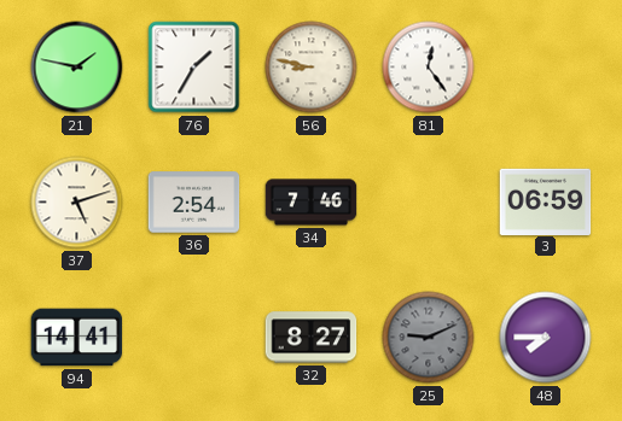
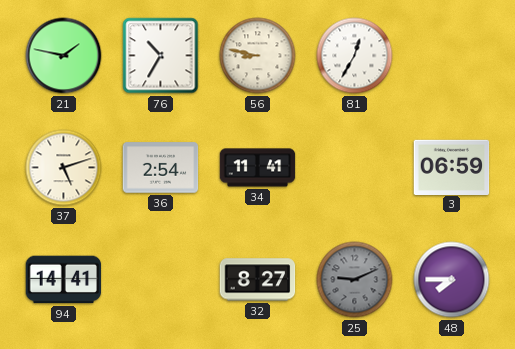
76: 1:35 -> 10:35 (161, 56)
81: 12:24 -> 12:35 (355, 56)
34: 7:46 -> 11:41 (258, 168)
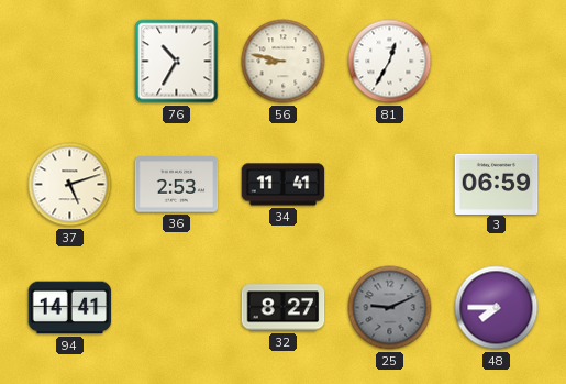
21: 1:47 -> none (64, 56)
36: 2:54 -> 2:53 (177, 185)
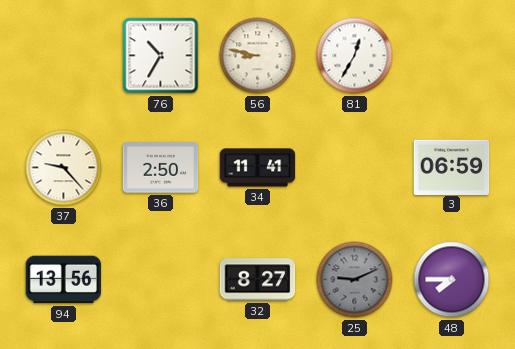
37: 5:12 -> 9:23 (64, 168)
36: 2:53 -> 2:50 (161, 168)
94: 14:41 -> 13:56 (64, 280)
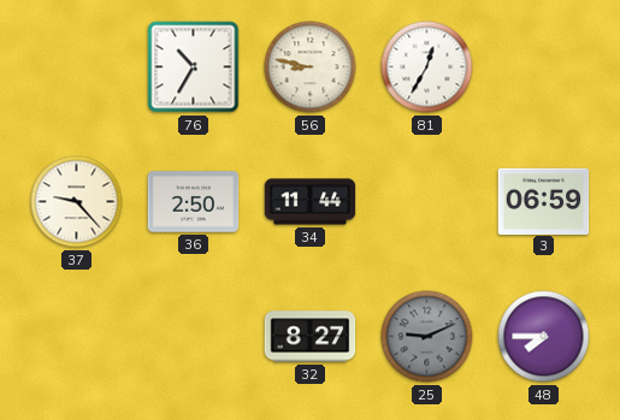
34: 11:41 -> 11:44 (311, 202)
94: 13:56 -> none (64, 280)
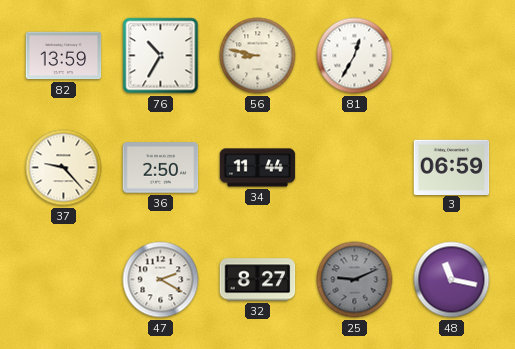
82: none -> 13:59 (64, 56)
47: none -> 2:20 (161, 280)
48: 7:45 -> 11:17 (452, 280)
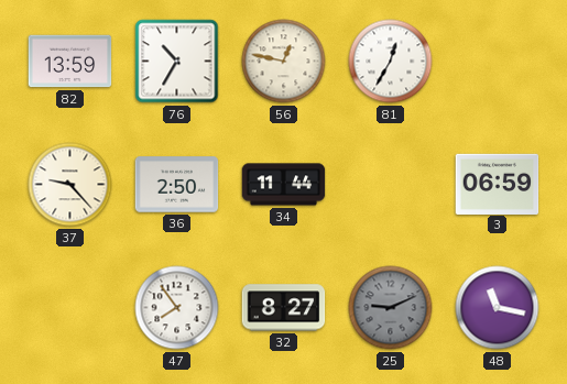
56: 8:47 -> 12:47 (284, 62)
47: 2:20 -> 7:54 (177, 308)
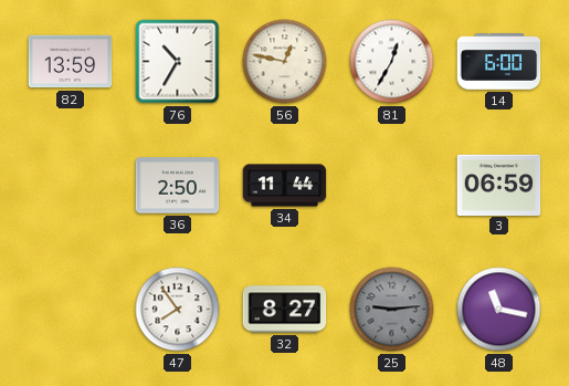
14: none -> 6:00 (499, 62)
37: 9:23 -> none (70, 185)
25: 9:11 -> 9:14 (392, 310)
